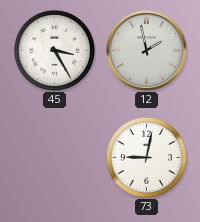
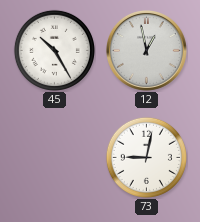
45: 3:25 -> 10:25 (54, 50)
12: 1:58 -> 12:58 (146, 50)
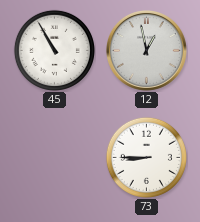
45: 10:25 -> 10:55 (54, 50)
73: 9:02 -> 8:45 (146, 157)
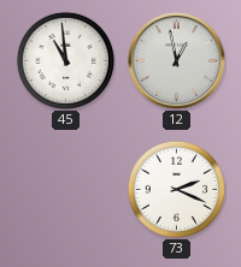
45: 10:55 -> 10:59 (65, 60)
73: 8:45 -> 2:19 (176, 189)
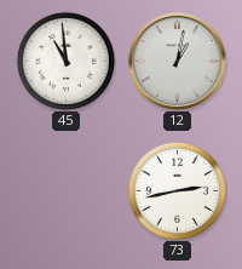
12: 12:58 -> 1:02 (177, 61)
73: 2:19 -> 2:43 (177, 190)
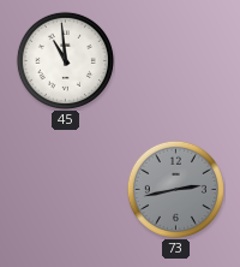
12: 1:02 -> none (177, 61)
73 dial: white -> grey (175, 189)
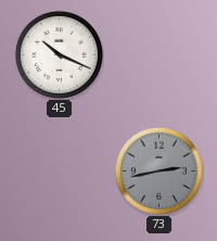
45: 10:59 -> 10:19 (59, 54)
